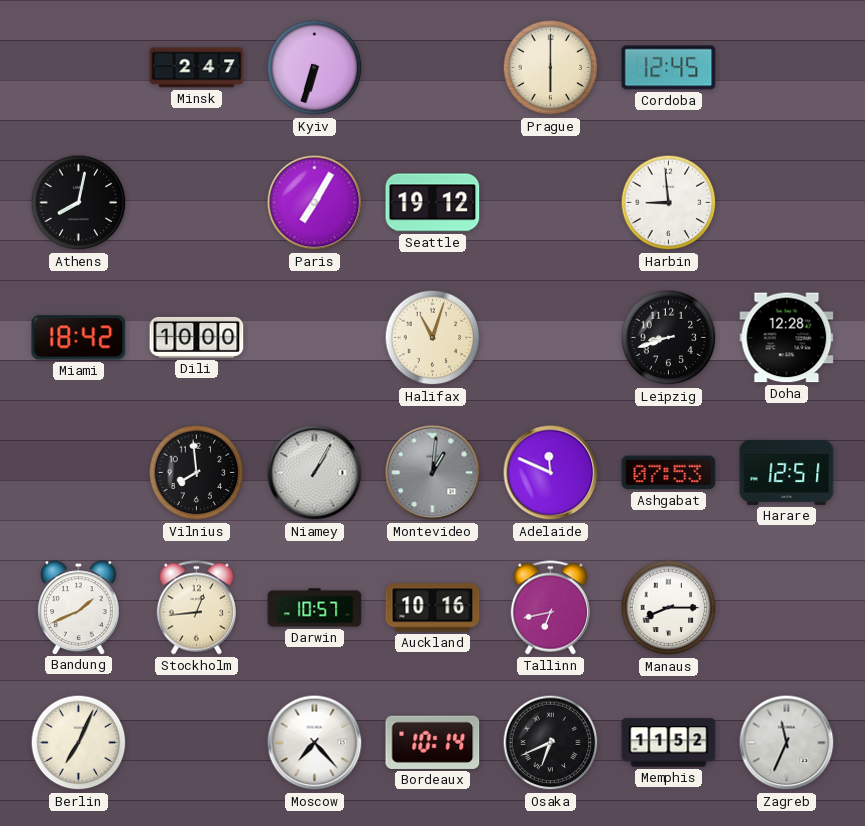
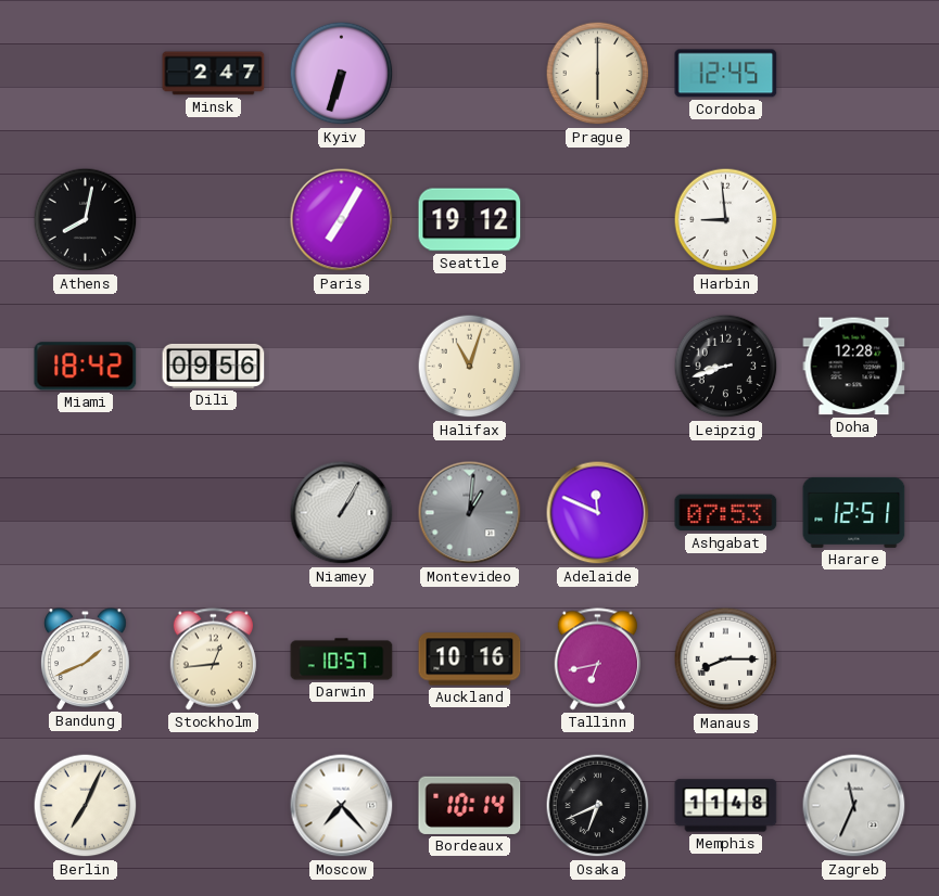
Dili: 10:00 -> 09:56 (214, 366)
Vilnius: 7:59 -> none (197, 473)
Memphis: 11:52 -> 11:48 (726, 806)
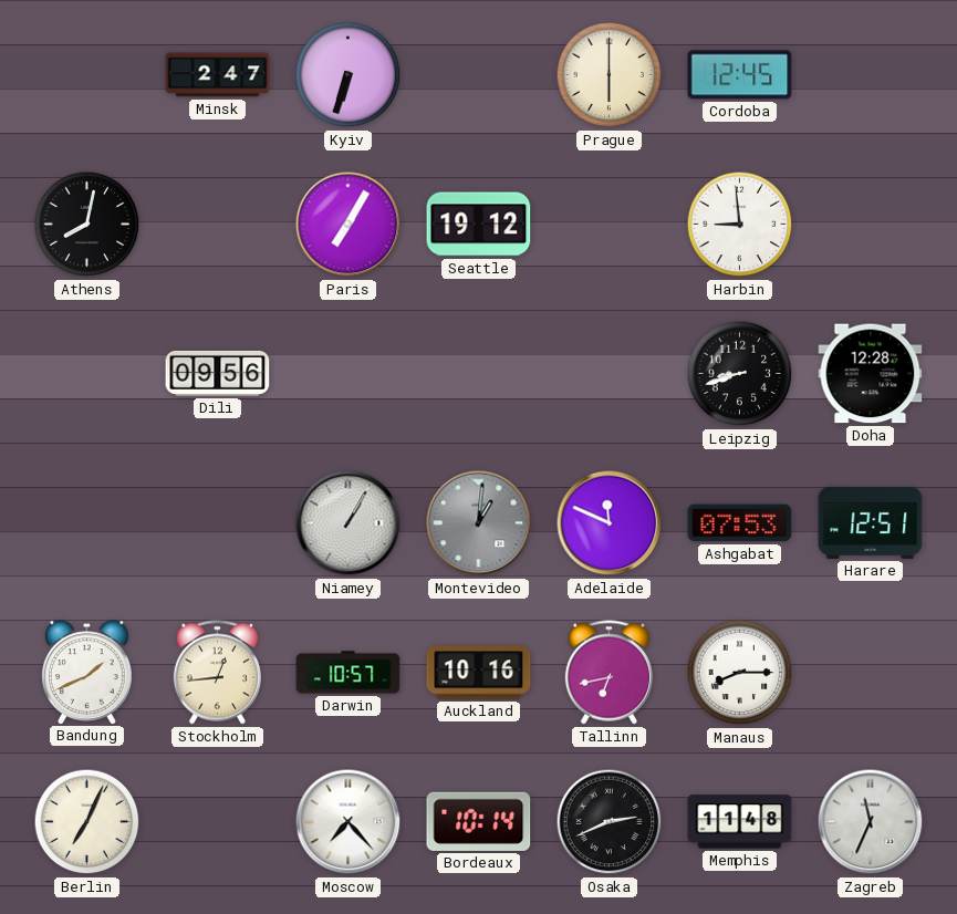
Miami: 18:42 -> none (86, 367)
Halifax: 11:03 -> none (470, 367)
Osaka: 6:41 -> 2:41 (610, 822)
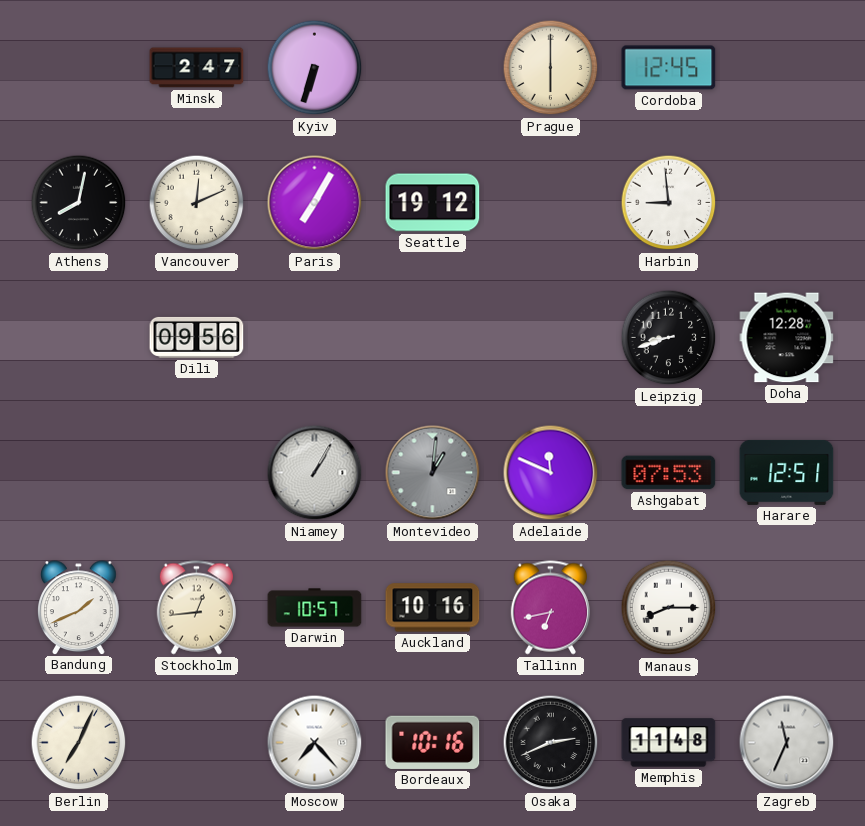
Vancouver: none -> 12:11 (197, 203)
Bordeaux: 10:14 -> 10:16 (433, 742)
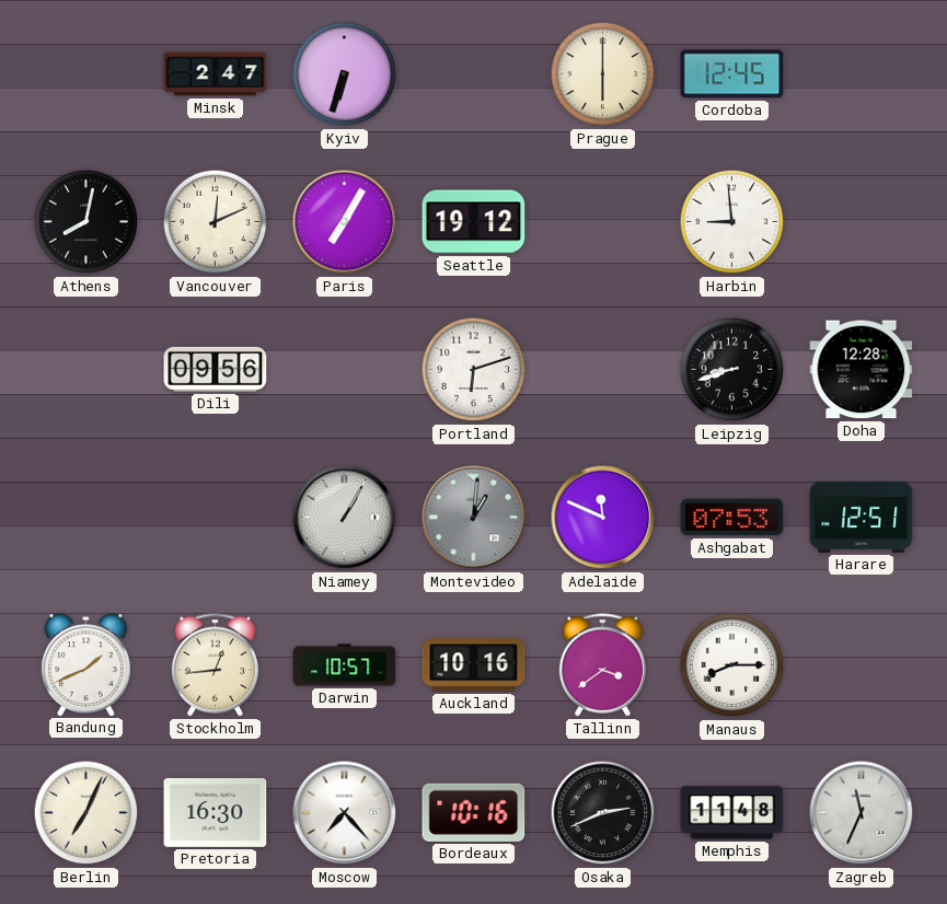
Portland: none -> 6:12 (474, 370)
Tallinn: 6:43 -> 3:39 (602, 665)
Pretoria: none -> 16:30 (216, 812)
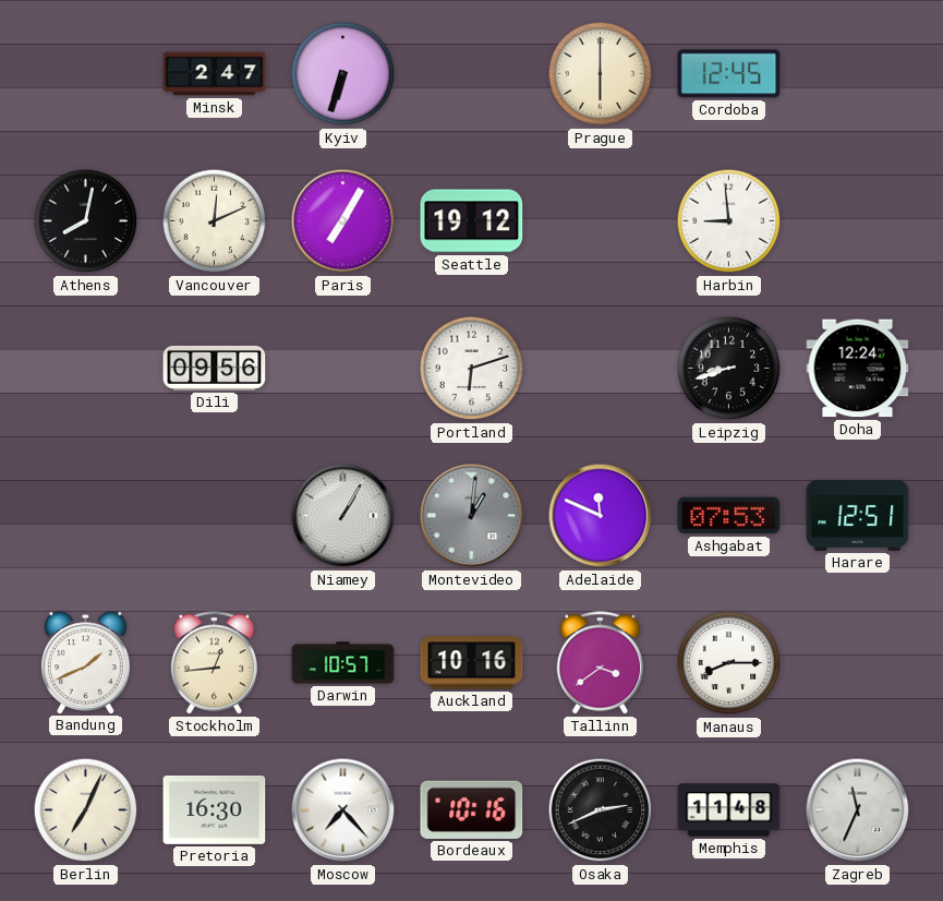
Doha: 12:28 -> 12:24 (858, 369)
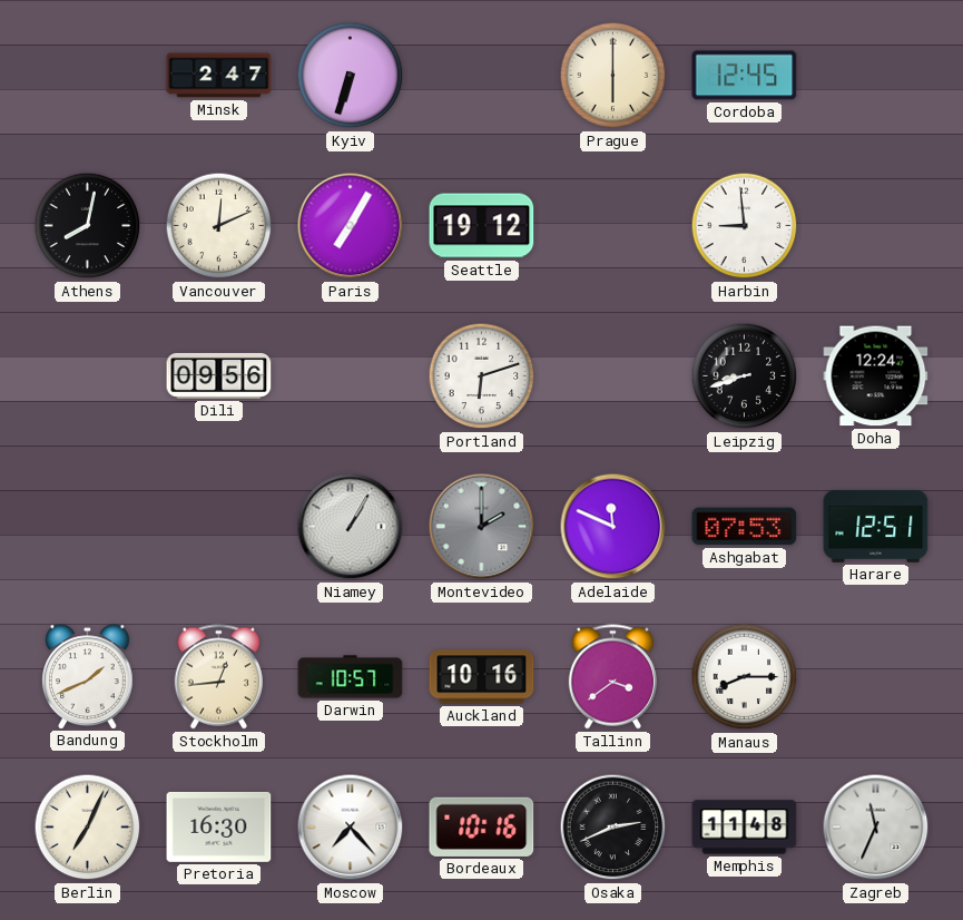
Montevideo: 1:01 -> 2:00 (482, 527)
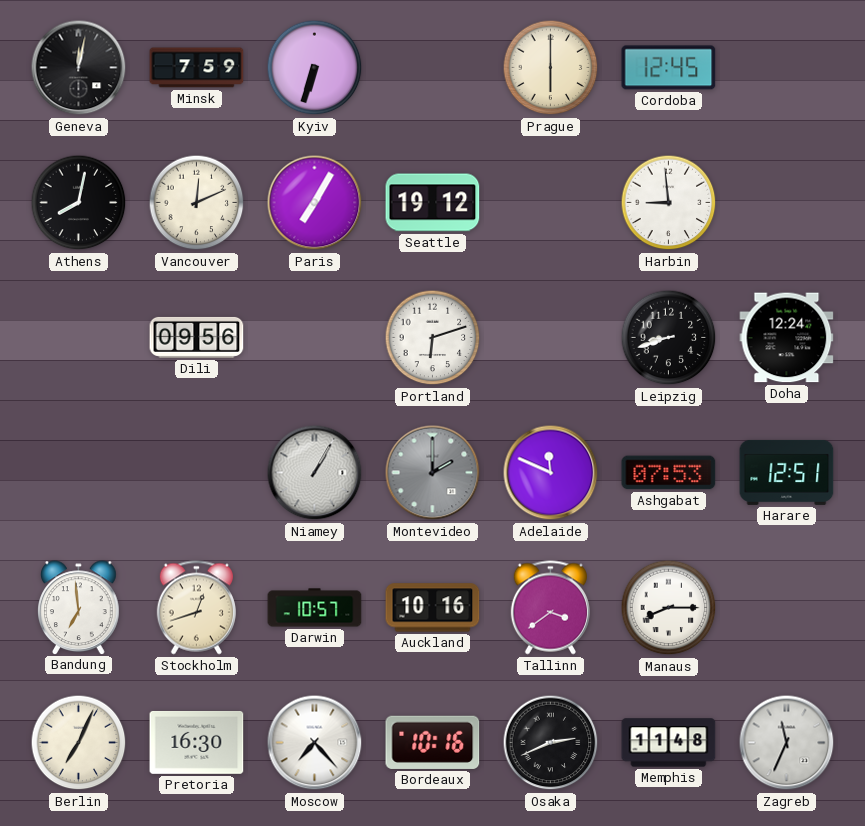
Geneva: none -> 12:02 (79, 68)
Minsk: 2:47 -> 7:59 (197, 68)
Bandung: 1:41 -> 6:59 (79, 607)
Stockholm: 12:44 -> 12:42 (196, 608)
